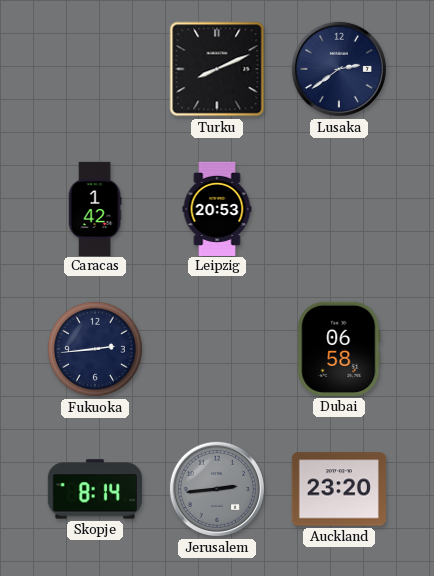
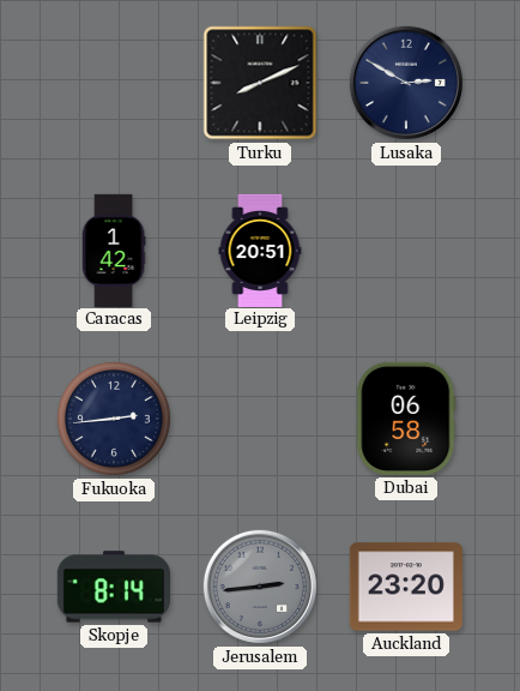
Lusaka: 2:39 -> 2:50 (406, 83)
Leipzig: 20:53 -> 20:51 (260, 250)
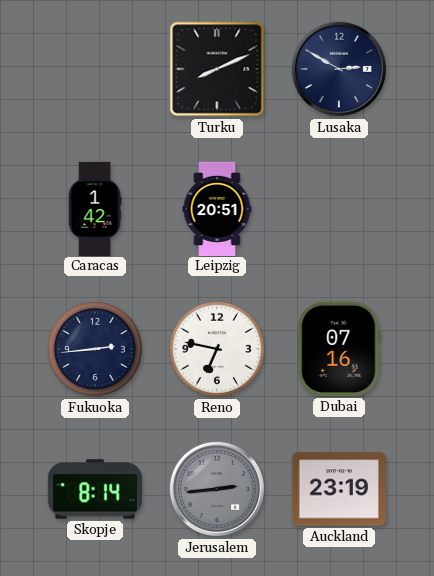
Reno: none -> 6:47 (217, 349)
Dubai: 06:58 -> 07:16 (339, 349)
Auckland: 23:20 -> 23:19 (339, 489)
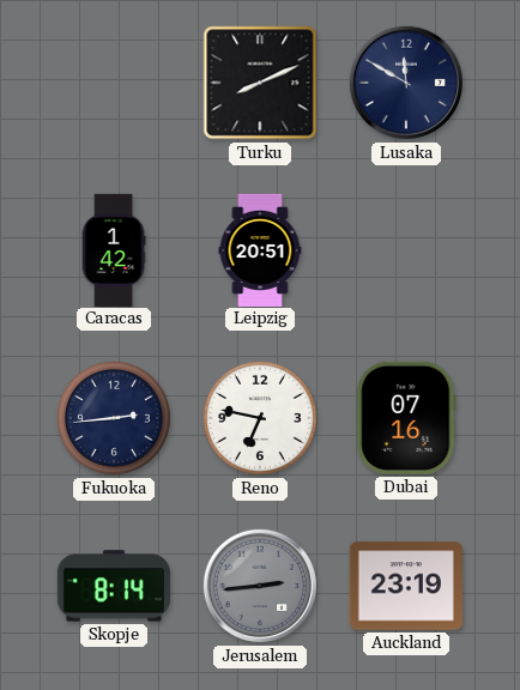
Lusaka: 2:50 -> 11:50 (406, 83)
